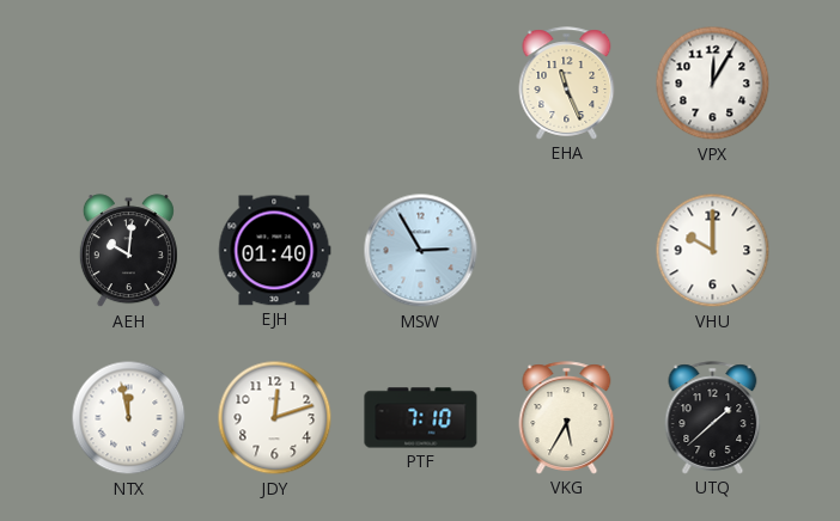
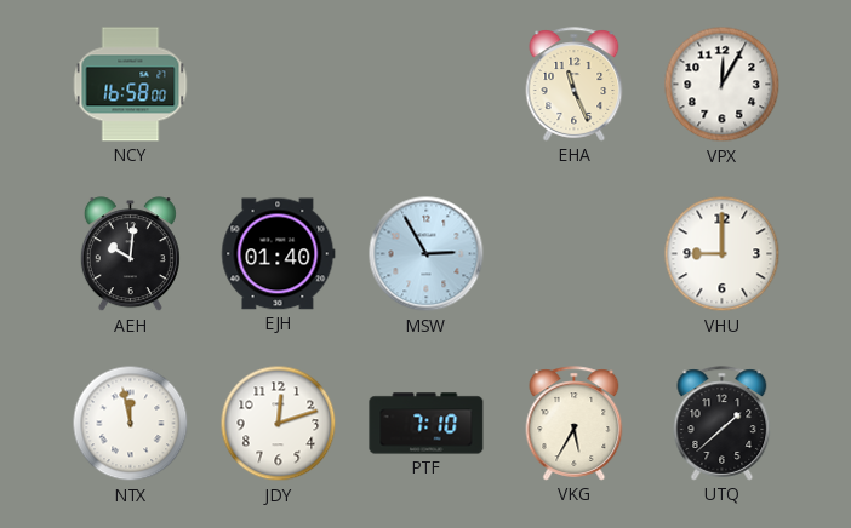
NCY: none -> 16:58 (131, 85)
VHU: 10:00 -> 9:00 (723, 254)
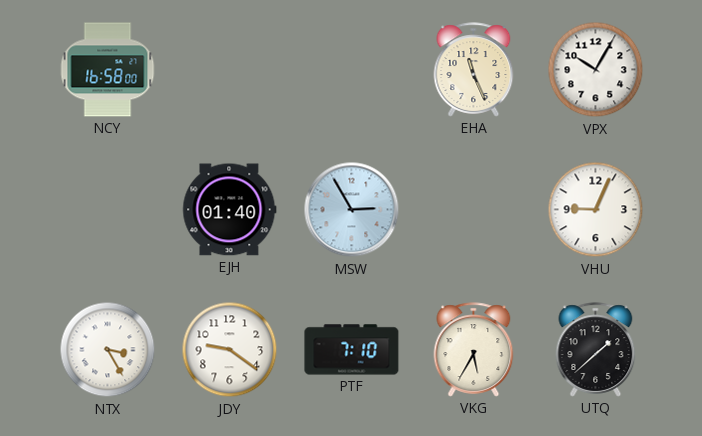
VPX: 12:05 -> 10:05 (596, 70)
AEH: 10:01 -> none (130, 254)
VHU: 9:00 -> 9:04 (596, 210)
NTX: 11:58 -> 3:25 (108, 350)
JDY: 12:12 -> 9:21 (230, 350)
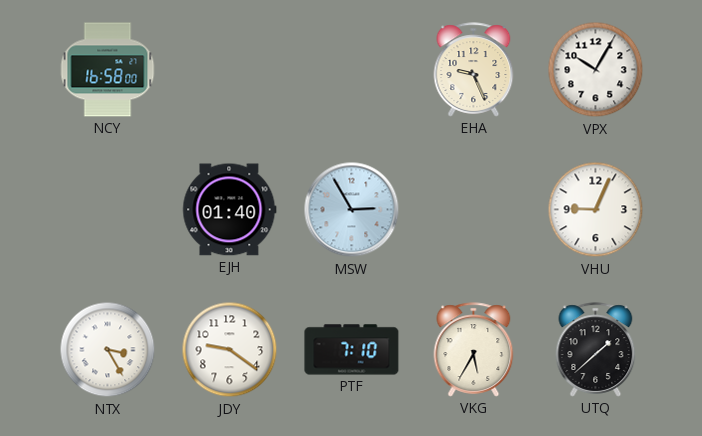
EHA: 11:26 -> 9:26 (474, 70)
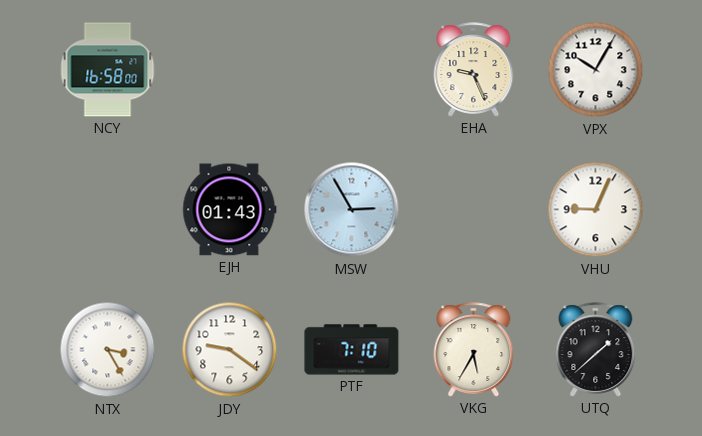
EJH: 01:40 -> 01:43 (230, 210)
